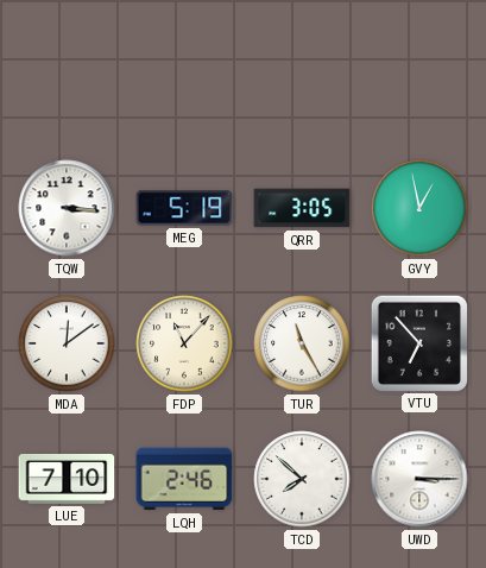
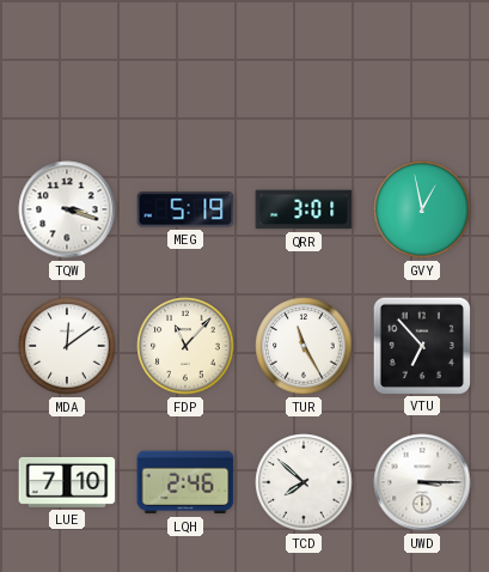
TQW: 3:16 -> 3:18 (67, 209)
QRR: 3:05 -> 3:01 (304, 209)
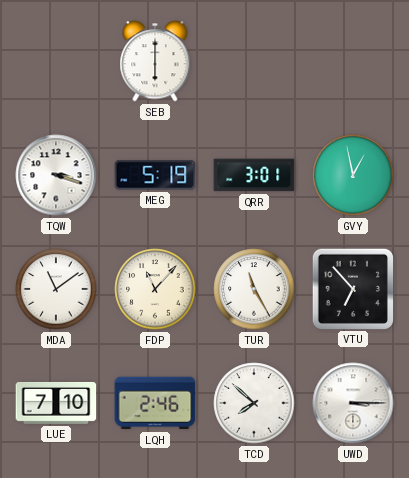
SEB: none -> 6:00 (155, 61)
MDA: 12:09 -> 11:09 (56, 289)
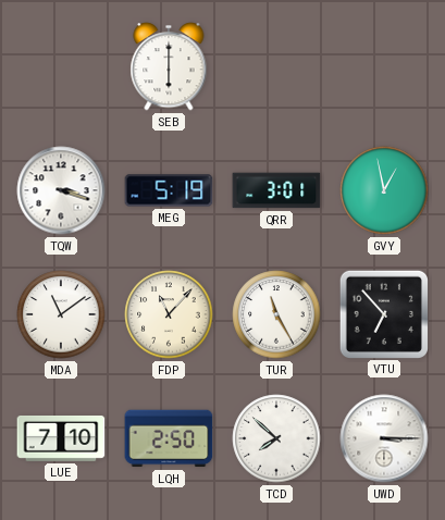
LQH: 2:46 -> 2:50 (169, 438)
